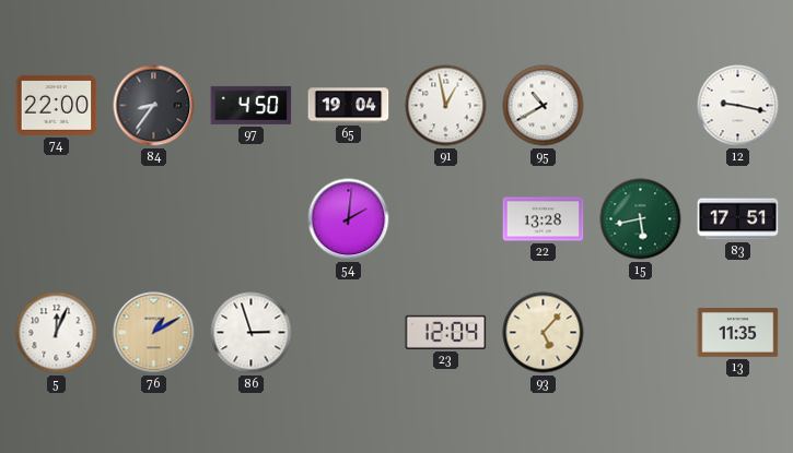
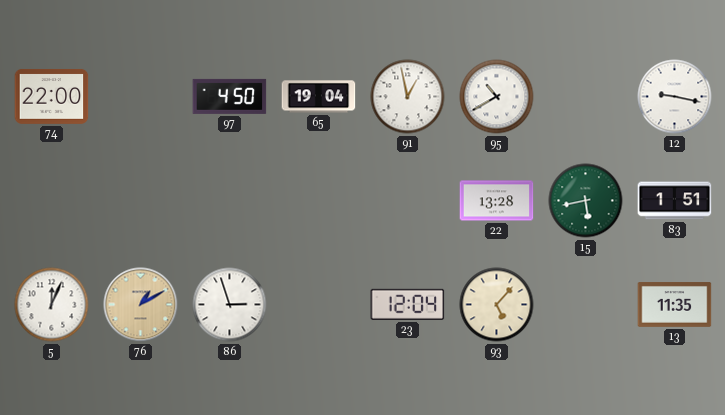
84: 8:36 -> none (154, 106)
54: 2:01 -> none (349, 219)
83: 17:51 -> 1:51 (675, 201)
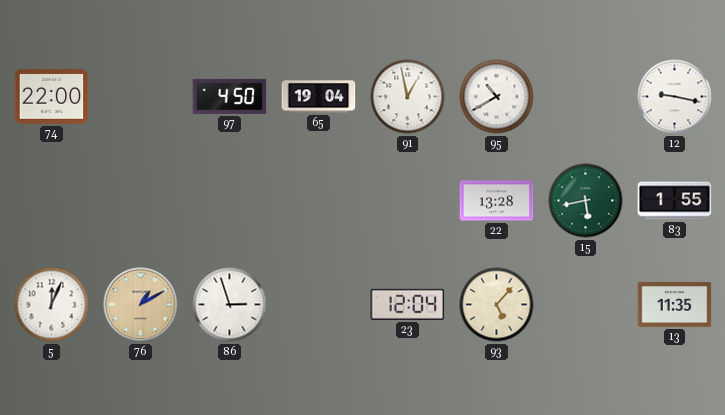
83: 1:51 -> 1:55 (675, 201)
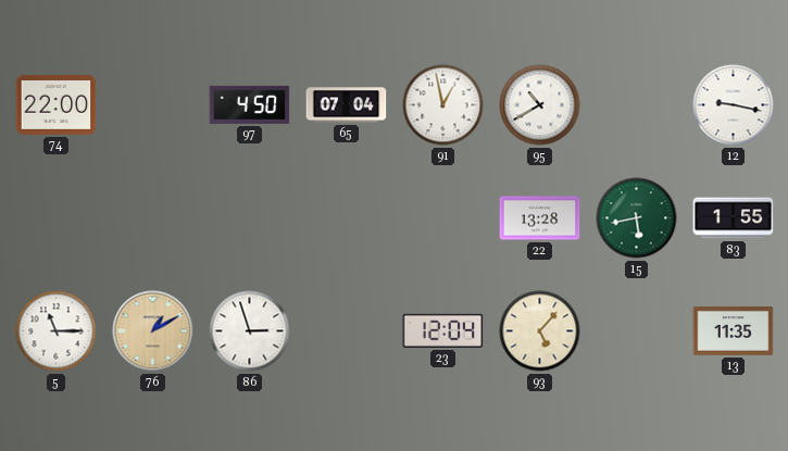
65: 19:04 -> 07:04 (347, 105)
5: 12:04 -> 11:15 (57, 331)
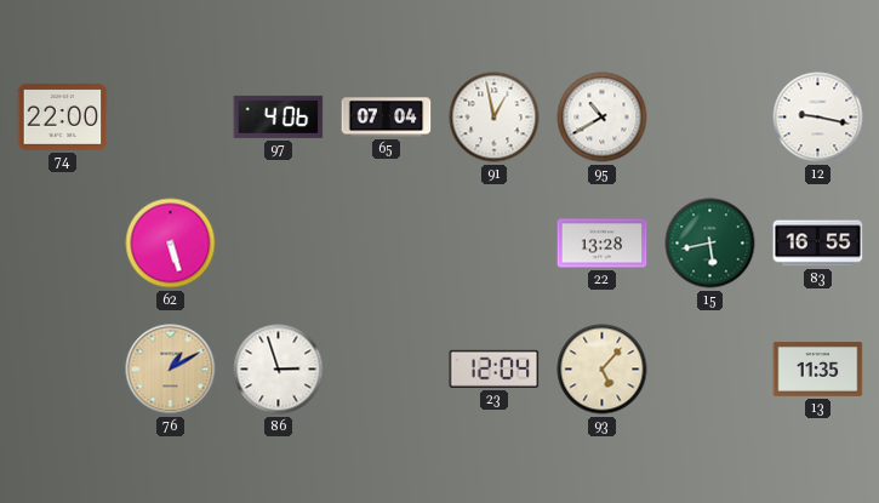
97: 4:50 -> 4:06 (279, 116)
62: none -> 5:27 (171, 244)
83: 1:55 -> 16:55 (818, 244)
5: 11:15 -> none (57, 331)
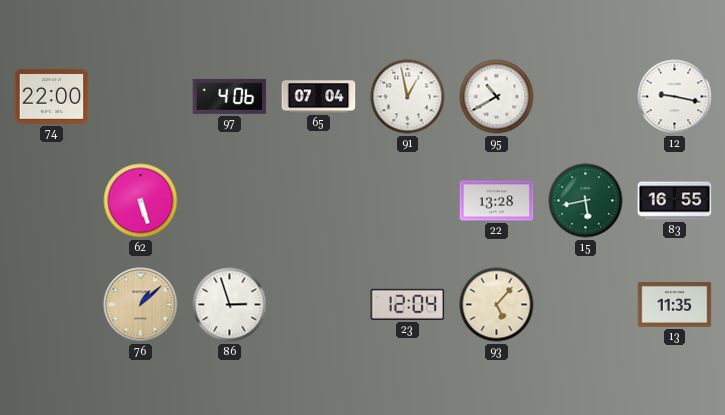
76: 1:10 -> 1:08 (141, 305)
